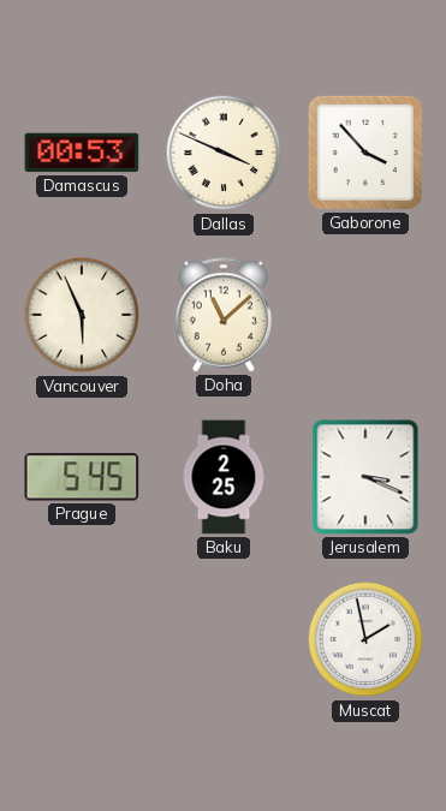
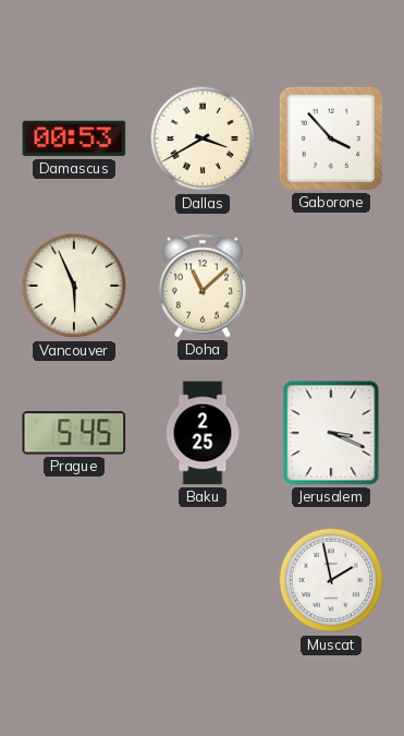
Dallas: 3:49 -> 3:40 (203, 138)
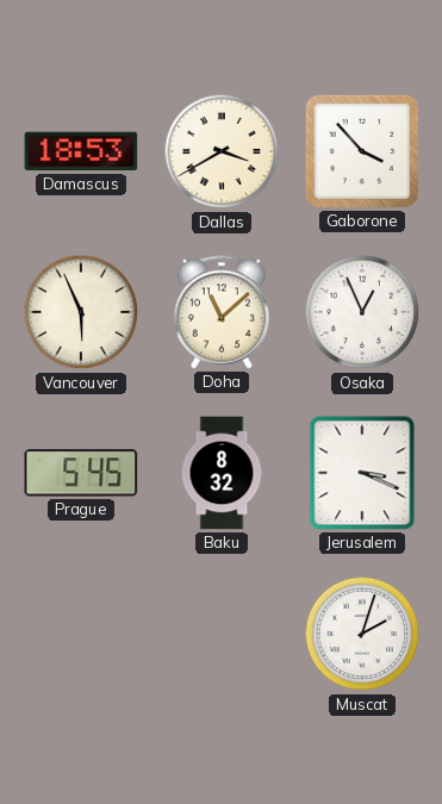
Damascus: 00:53 -> 18:53 (81, 151)
Osaka: none -> 12:56 (362, 312)
Baku: 2:25 -> 8:32 (222, 473)
Muscat: 1:58 -> 2:03 (362, 634)
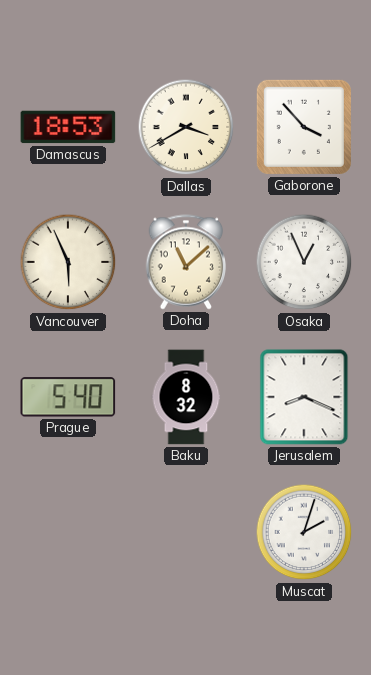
Prague: 5:45 -> 5:40 (68, 397)
Jerusalem: 3:19 -> 8:19 (304, 397)
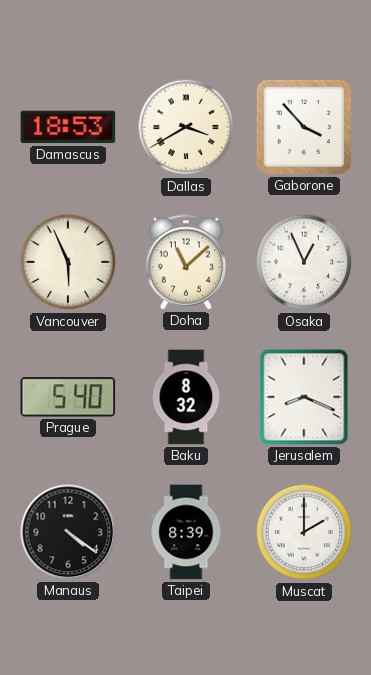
Manaus: none -> 4:21 (68, 532)
Taipei: none -> 8:39 (186, 532)
Muscat: 2:03 -> 2:00 (304, 532)
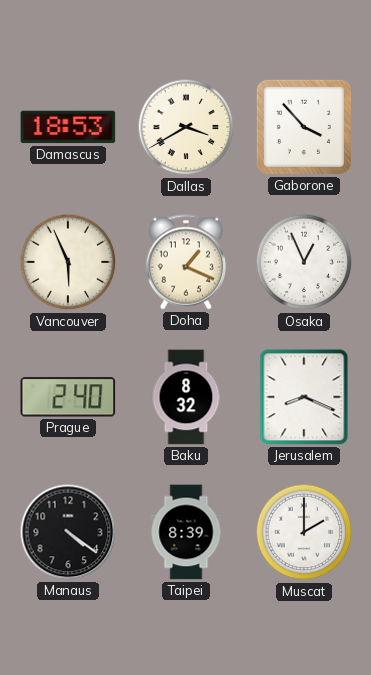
Doha: 11:08 -> 1:19 (186, 262)
Prague: 5:40 -> 2:40 (68, 397)
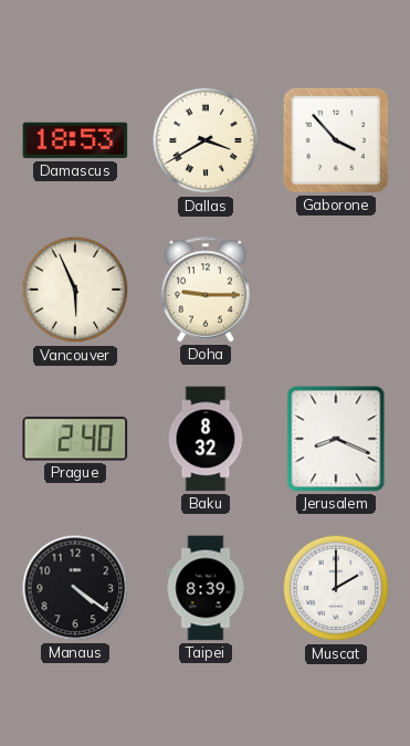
Doha: 1:19 -> 9:15 (206, 290)
Osaka: 12:56 -> none (304, 262)
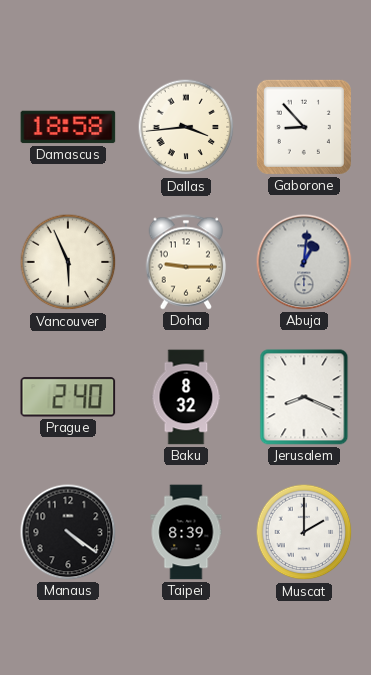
Damascus: 18:53 -> 18:58 (68, 127)
Dallas: 3:40 -> 3:44 (186, 127)
Gaborone: 3:53 -> 8:53 (304, 127)
Abuja: none -> 1:01 (304, 262)
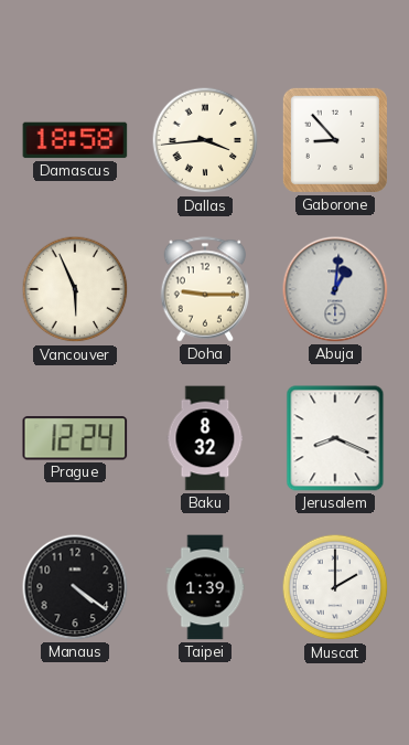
Prague: 2:40 -> 12:24 (75, 438)
Taipei: 8:39 -> 1:39 (205, 587)
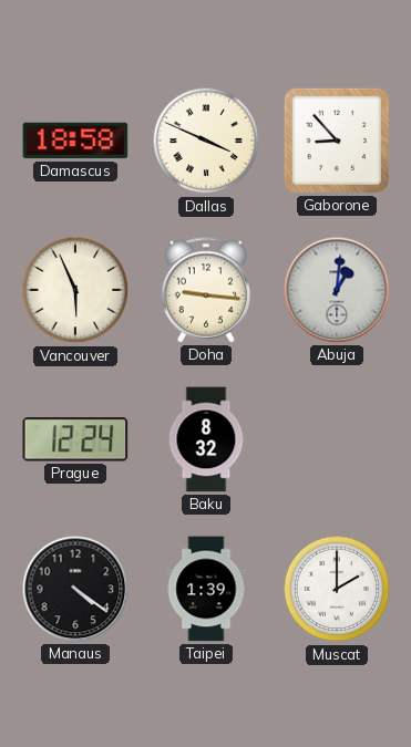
Dallas: 3:44 -> 3:49 (206, 141)
Doha: 9:15 -> 9:16 (206, 290)
Jerusalem: 8:19 -> none (335, 438)
